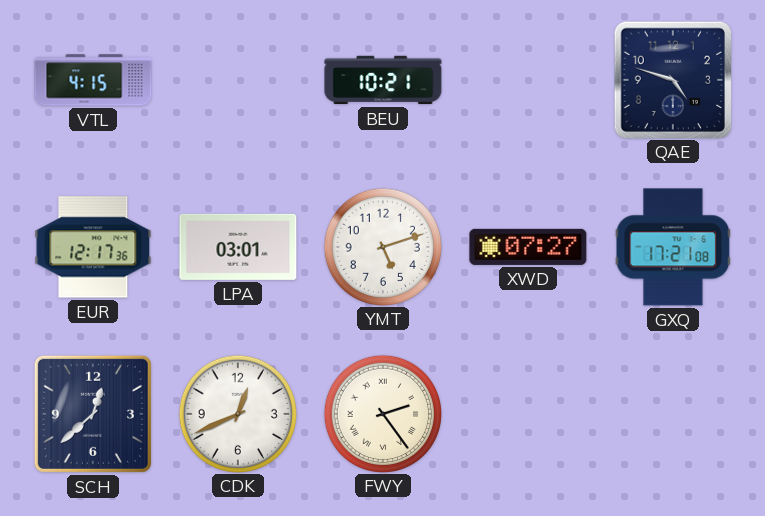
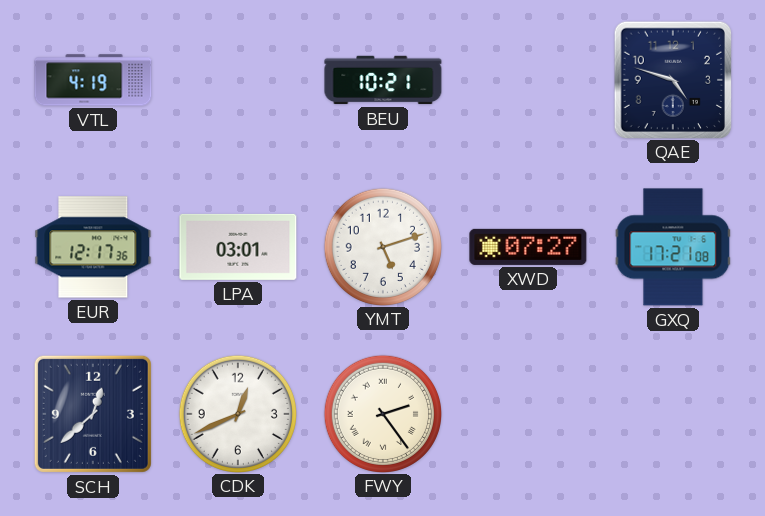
VTL: 4:15 -> 4:19 (93, 80)
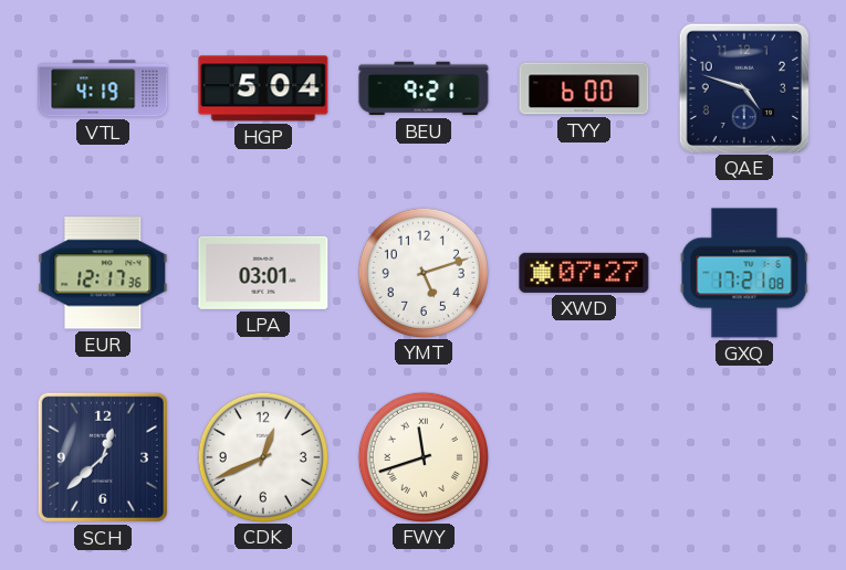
HGP: none -> 5:04 (263, 88)
BEU: 10:21 -> 9:21 (424, 88)
TYY: none -> 6:00 (584, 88)
FWY: 2:24 -> 11:42 (422, 456)
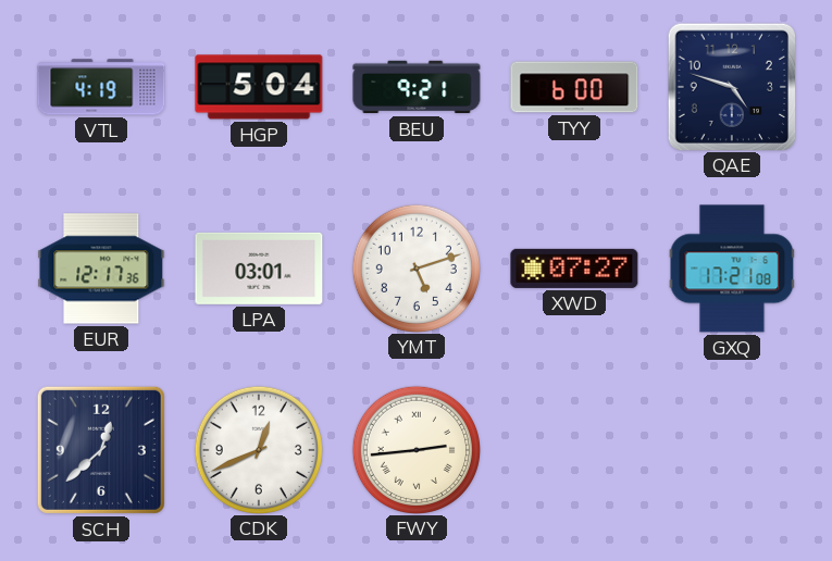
FWY: 11:42 -> 2:44 (415, 449)
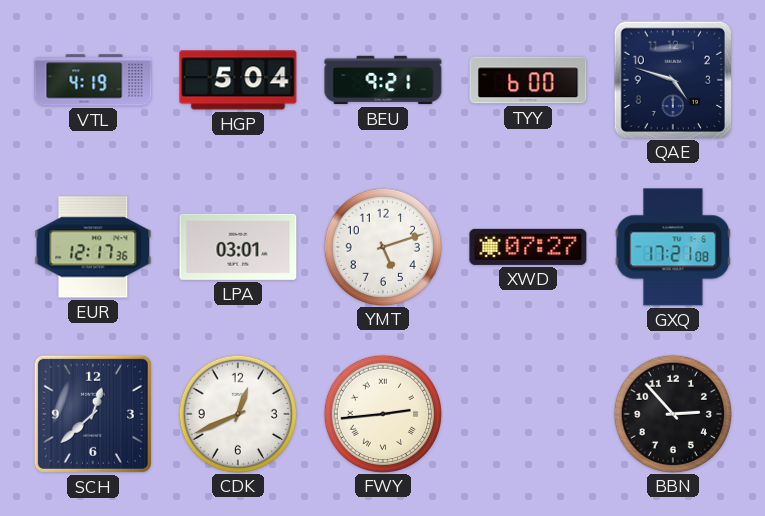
BBN: none -> 2:53 (672, 413)
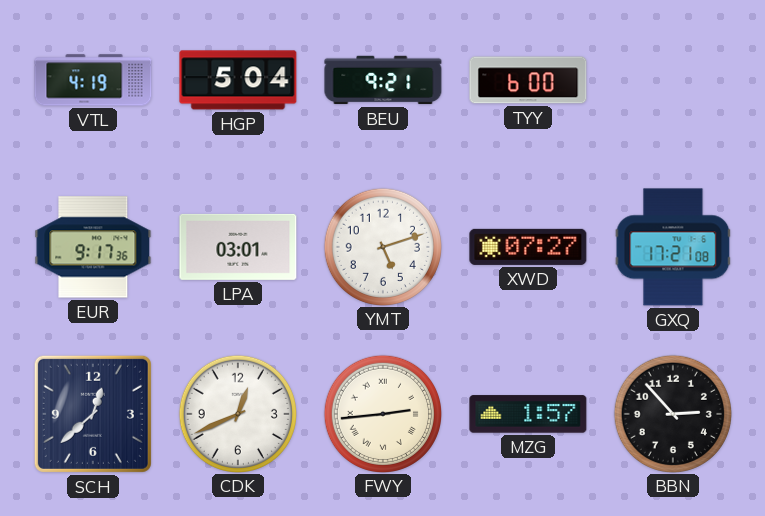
QAE: 4:48 -> none (672, 79)
EUR: 12:17 -> 9:17 (93, 247)
MZG: none -> 1:57 (528, 414)
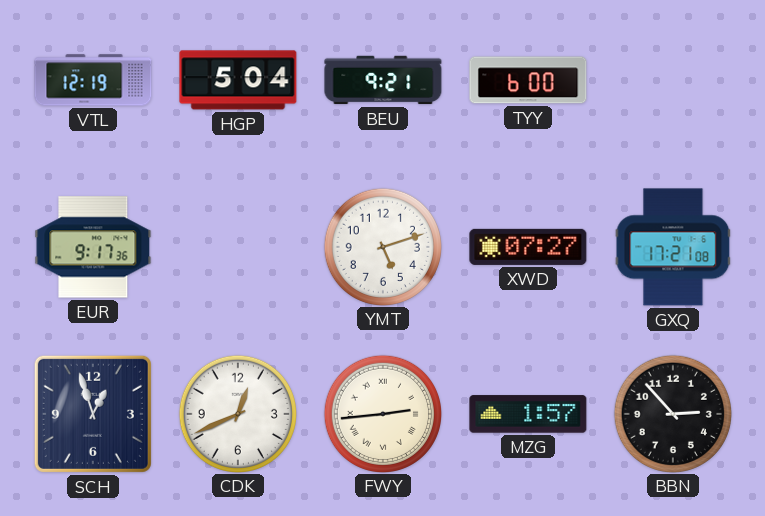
VTL: 4:19 -> 12:19 (93, 80)
LPA: 03:01 -> none (238, 247)
SCH: 12:38 -> 12:57 (93, 414)
